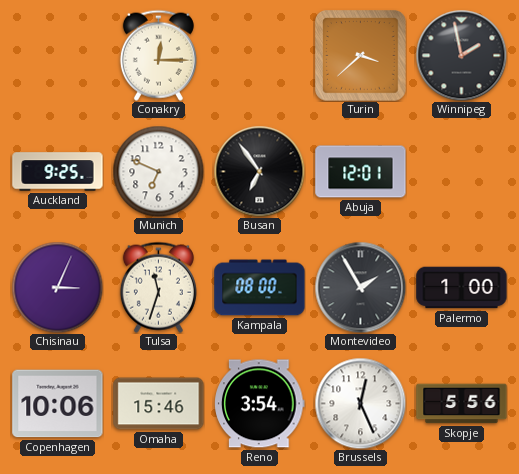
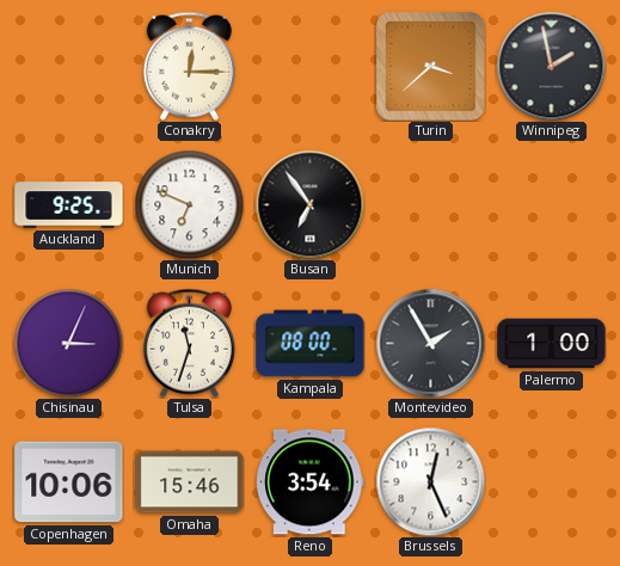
Abuja: 12:01 -> none (361, 172)
Skopje: 5:56 -> none (462, 404)
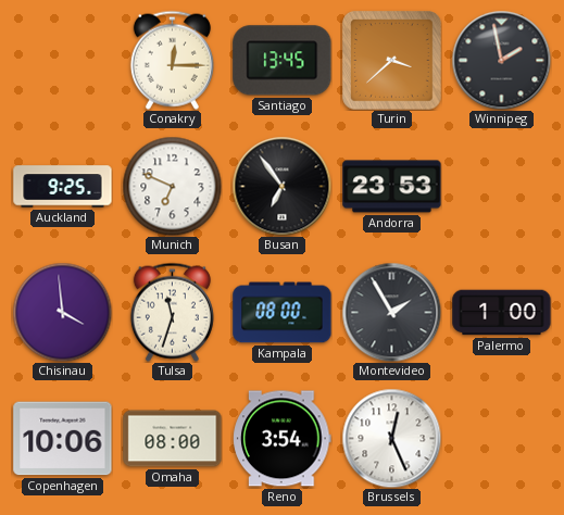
Santiago: none -> 13:45 (283, 61)
Andorra: none -> 23:53 (392, 187)
Chisinau: 3:04 -> 3:59 (62, 312)
Omaha: 15:46 -> 08:00 (173, 439)
